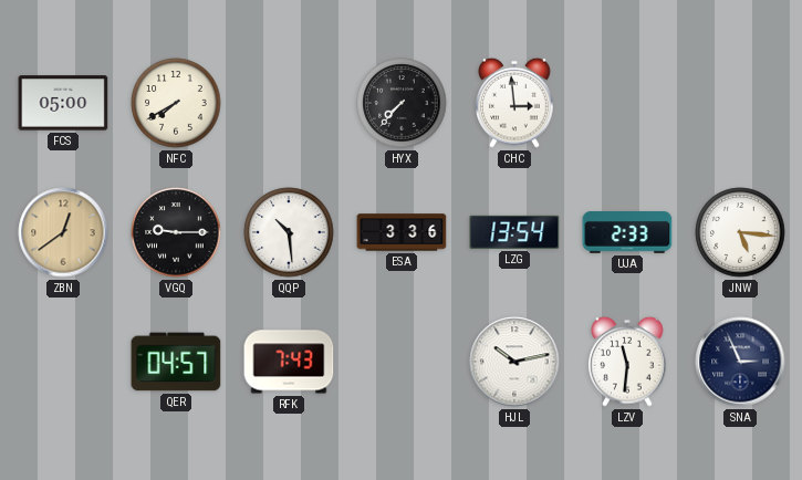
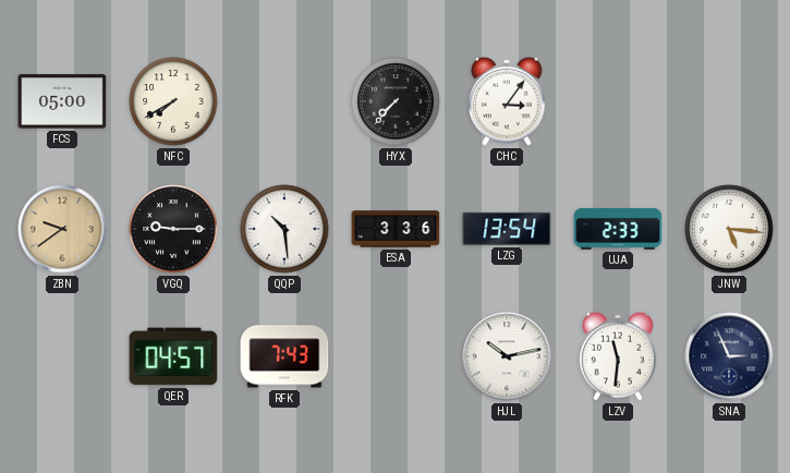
CHC: 2:59 -> 3:06 (507, 101)
ZBN: 12:39 -> 9:39 (62, 229)
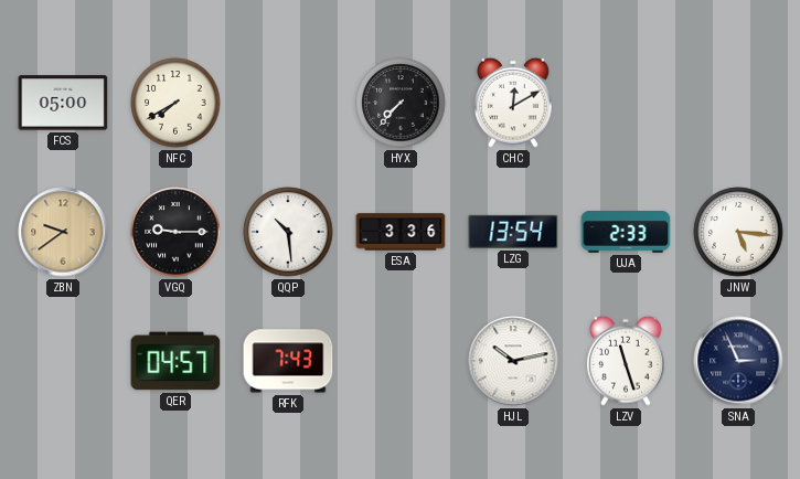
CHC: 3:06 -> 12:10 (513, 103)
LZV: 11:31 -> 11:27 (626, 361)
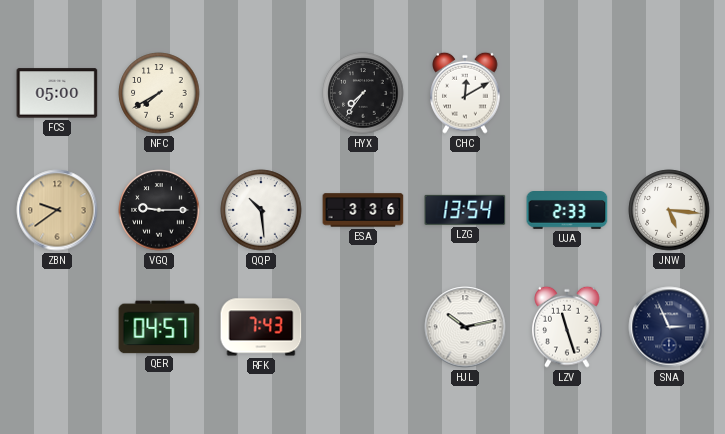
HYX: 7:37 -> 7:36 (363, 93)
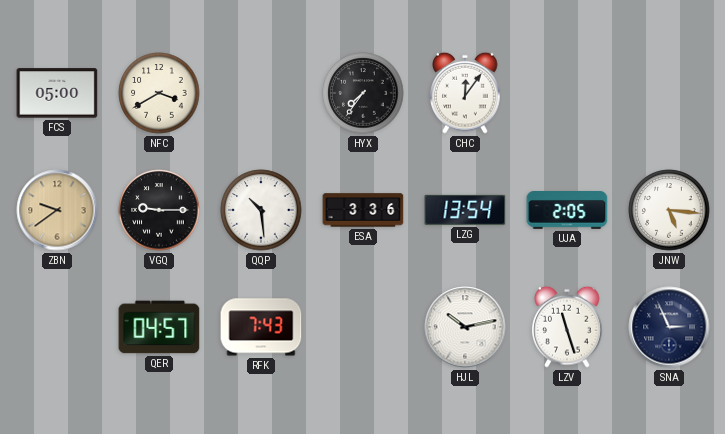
NFC: 7:40 -> 3:40 (159, 93)
CHC: 12:10 -> 12:06 (465, 93)
UJA: 2:33 -> 2:05 (567, 210)
